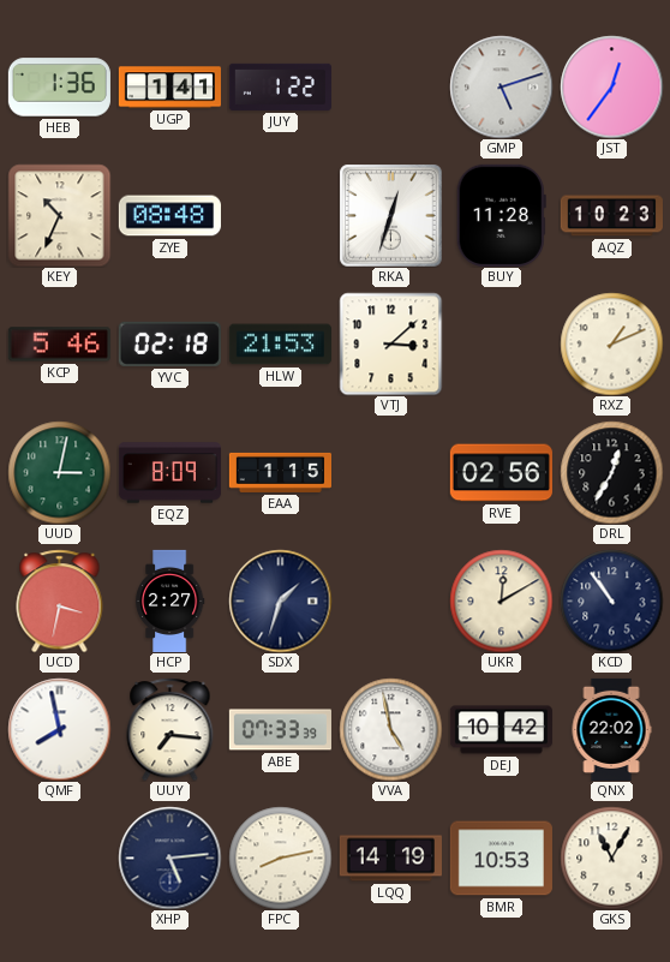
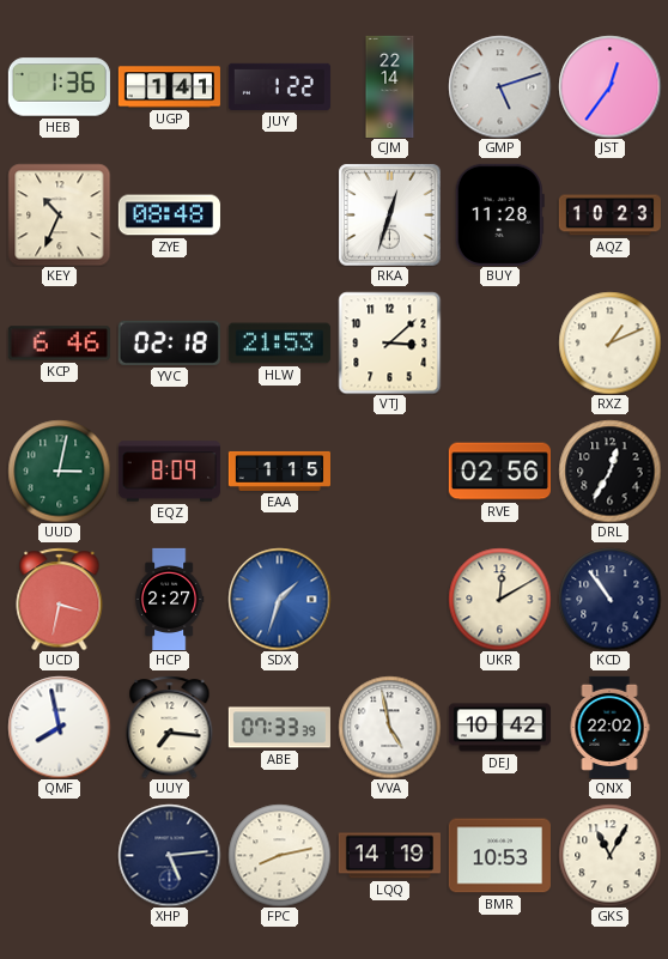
CJM: none -> 22:14 (390, 86)
KCP: 5:46 -> 6:46 (59, 344)
SDX dial: navy -> blue (279, 599)
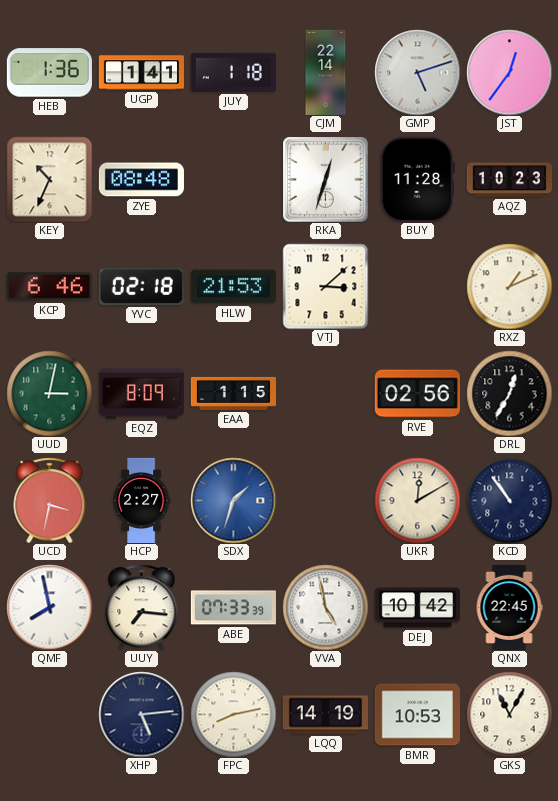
JUY: 1:22 -> 1:18 (233, 72)
QNX: 22:02 -> 22:45 (509, 607)
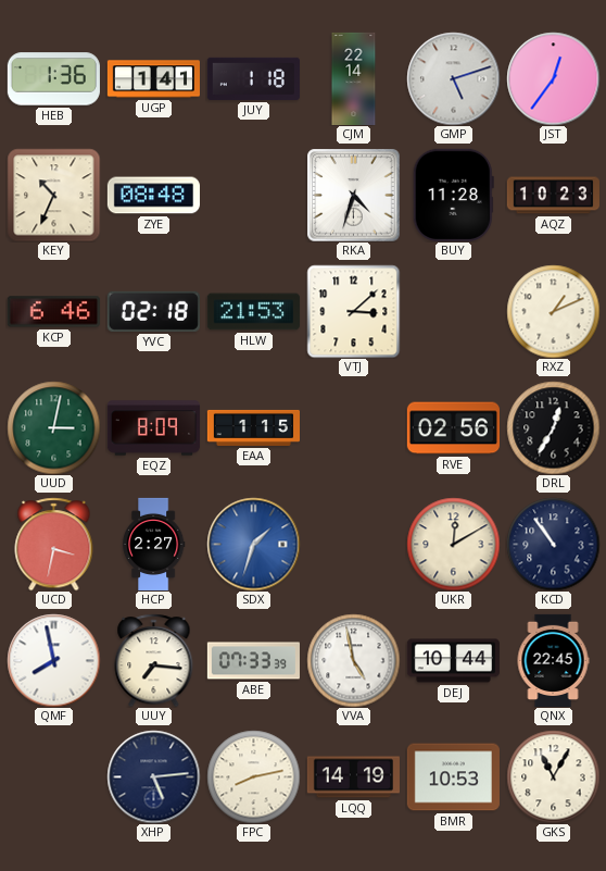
RKA: 12:33 -> 4:33 (353, 195)
DEJ: 10:42 -> 10:44 (453, 661)
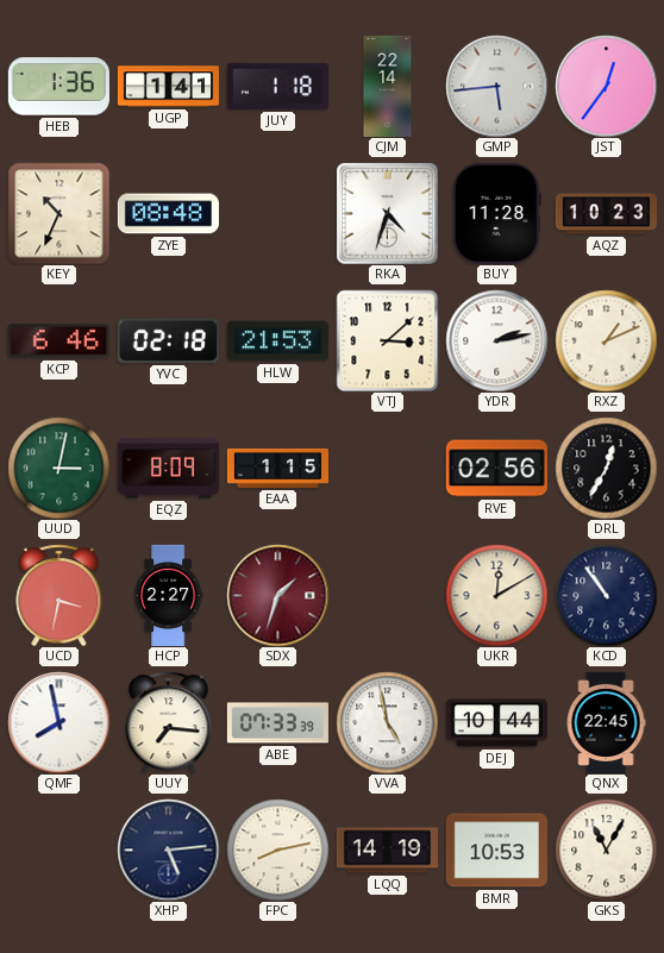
GMP: 5:12 -> 5:44 (496, 86)
YDR: none -> 2:13 (496, 340)
SDX dial: blue -> burgundy (277, 595)
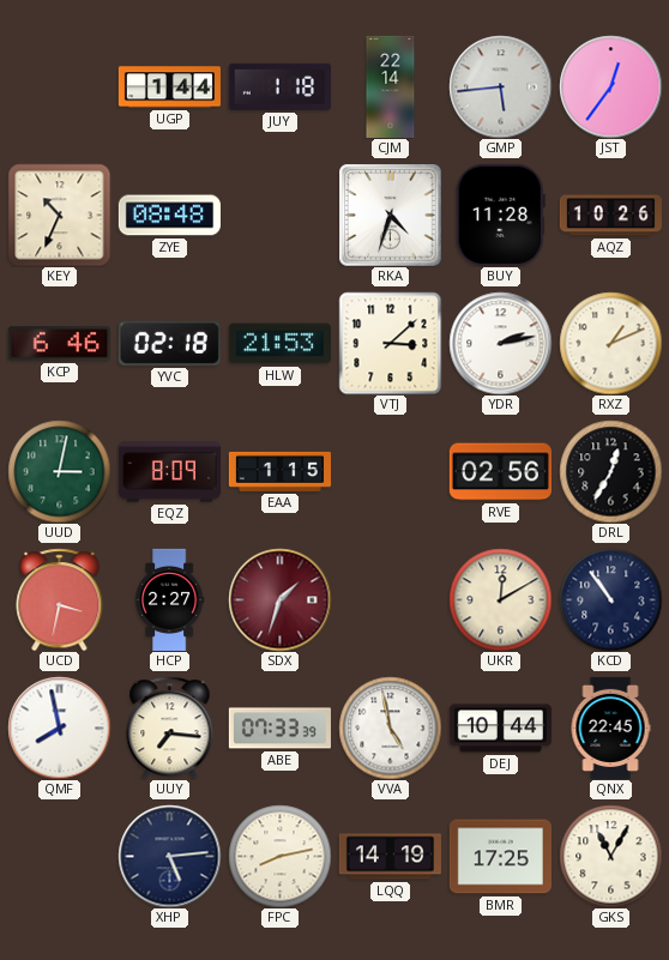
HEB: 1:36 -> none (58, 87)
UGP: 1:41 -> 1:44 (169, 87)
AQZ: 10:23 -> 10:26 (610, 216)
BMR: 10:53 -> 17:25 (500, 857)
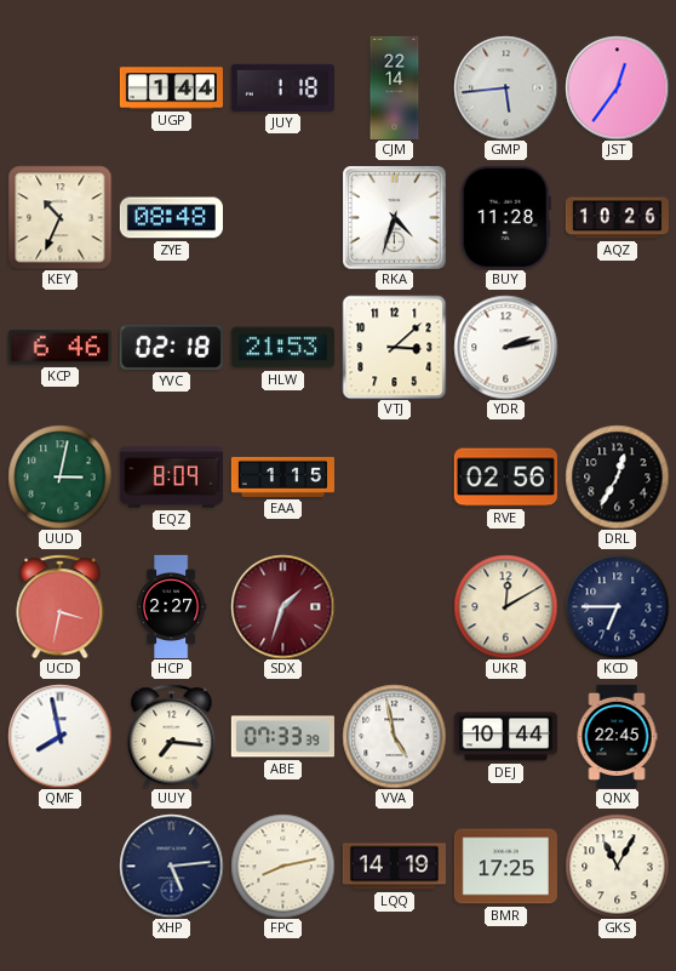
RXZ: 1:11 -> none (610, 343)
KCD: 10:54 -> 6:45 (617, 606)
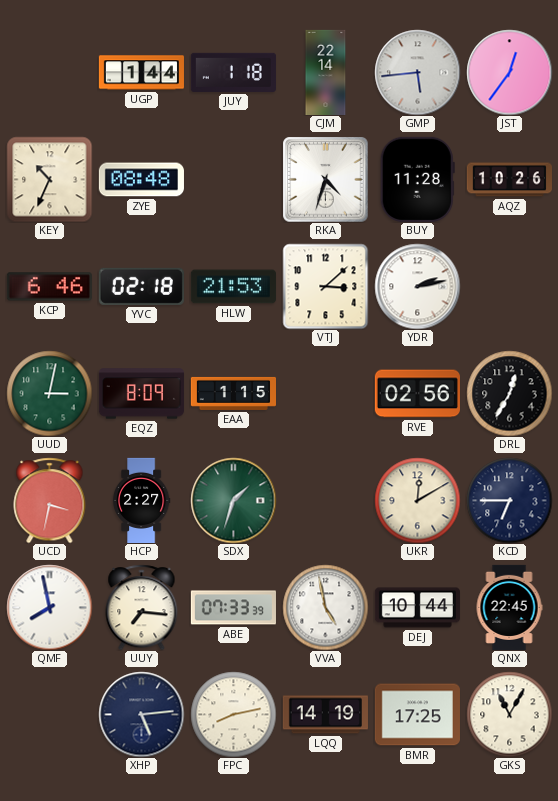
SDX dial: burgundy -> green (233, 500)
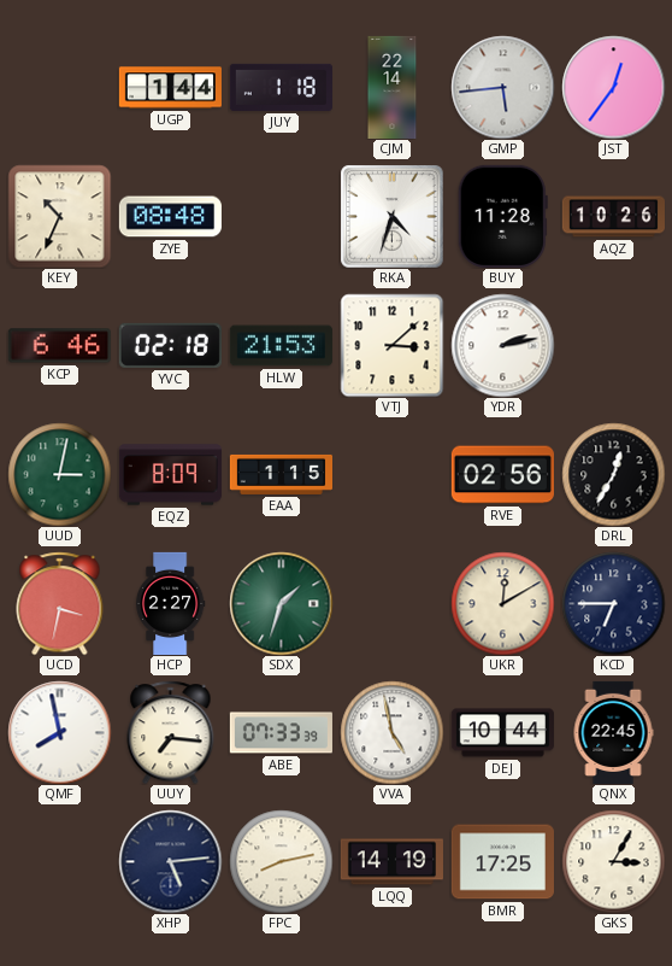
GKS: 11:05 -> 3:05 (613, 861)
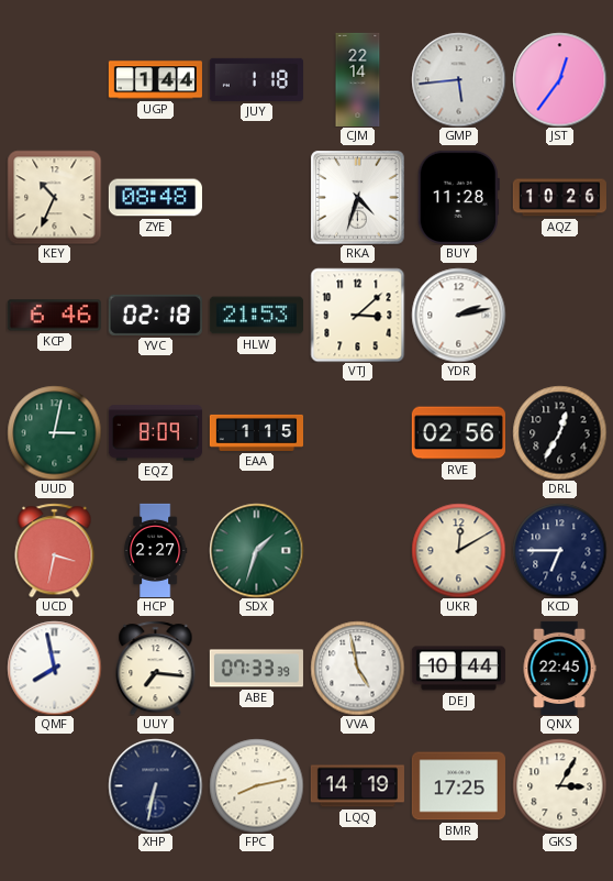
XHP: 5:14 -> 6:32 (155, 785)
